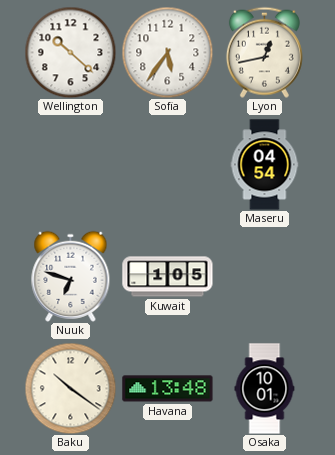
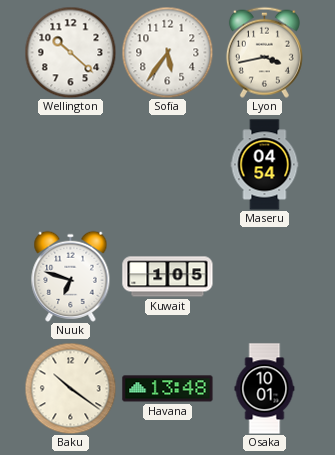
Lyon: 12:43 -> 3:43 (264, 52)
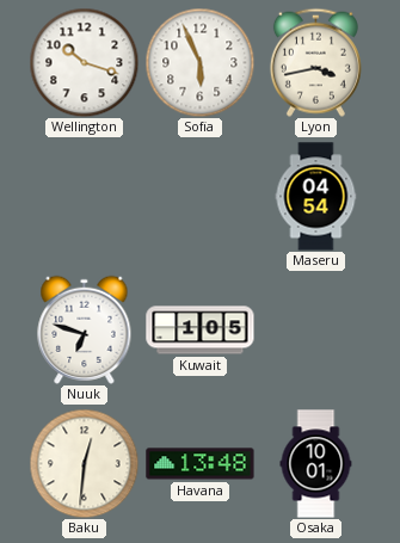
Wellington: 10:22 -> 10:18 (84, 62)
Sofia: 5:36 -> 5:56 (199, 62)
Baku: 10:21 -> 12:31 (84, 463)
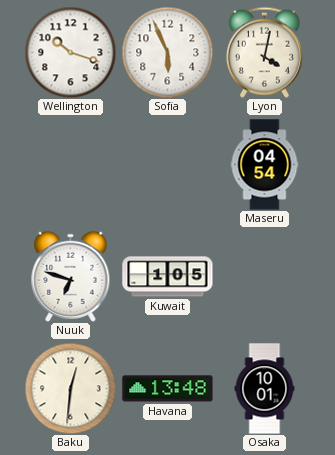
Lyon: 3:43 -> 4:02 (264, 52)
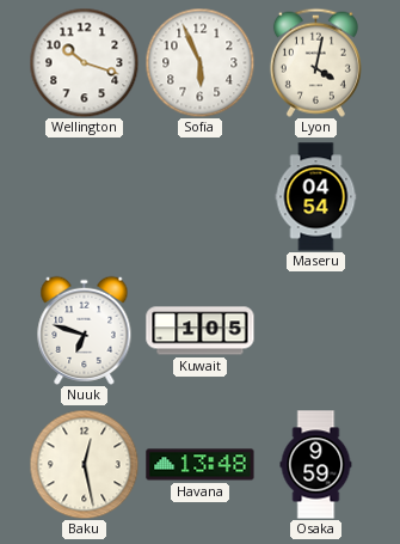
Baku: 12:31 -> 12:28 (84, 464)
Osaka: 10:01 -> 9:59 (316, 465)
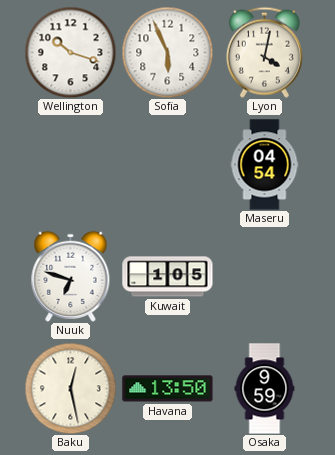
Havana: 13:48 -> 13:50 (168, 389)
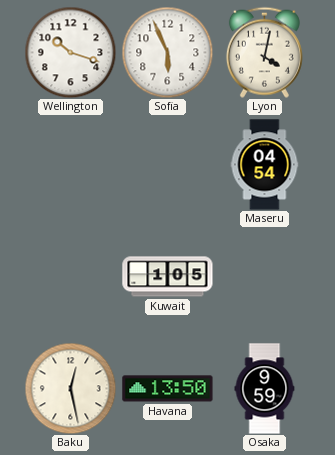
Nuuk: 6:48 -> none (71, 276)
